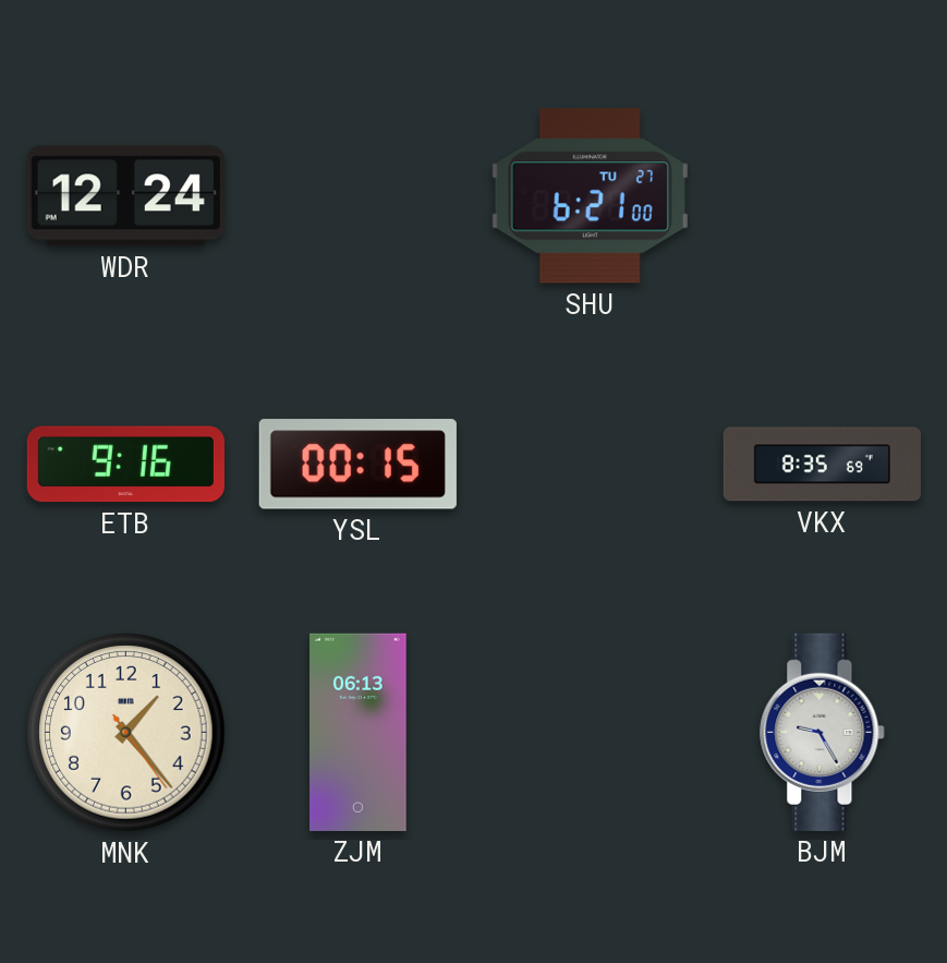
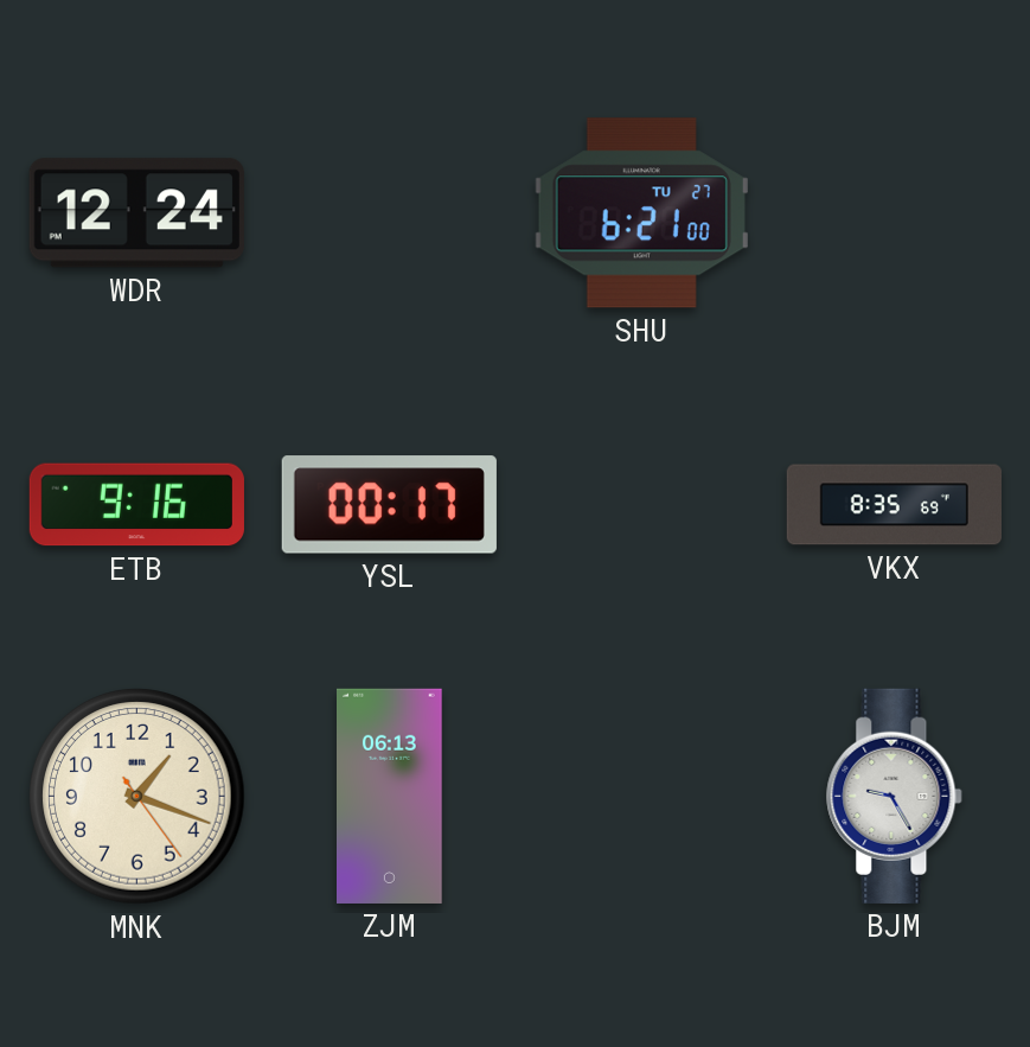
YSL: 00:15 -> 00:17 (389, 505)
MNK: 1:23 -> 1:18 (137, 797)
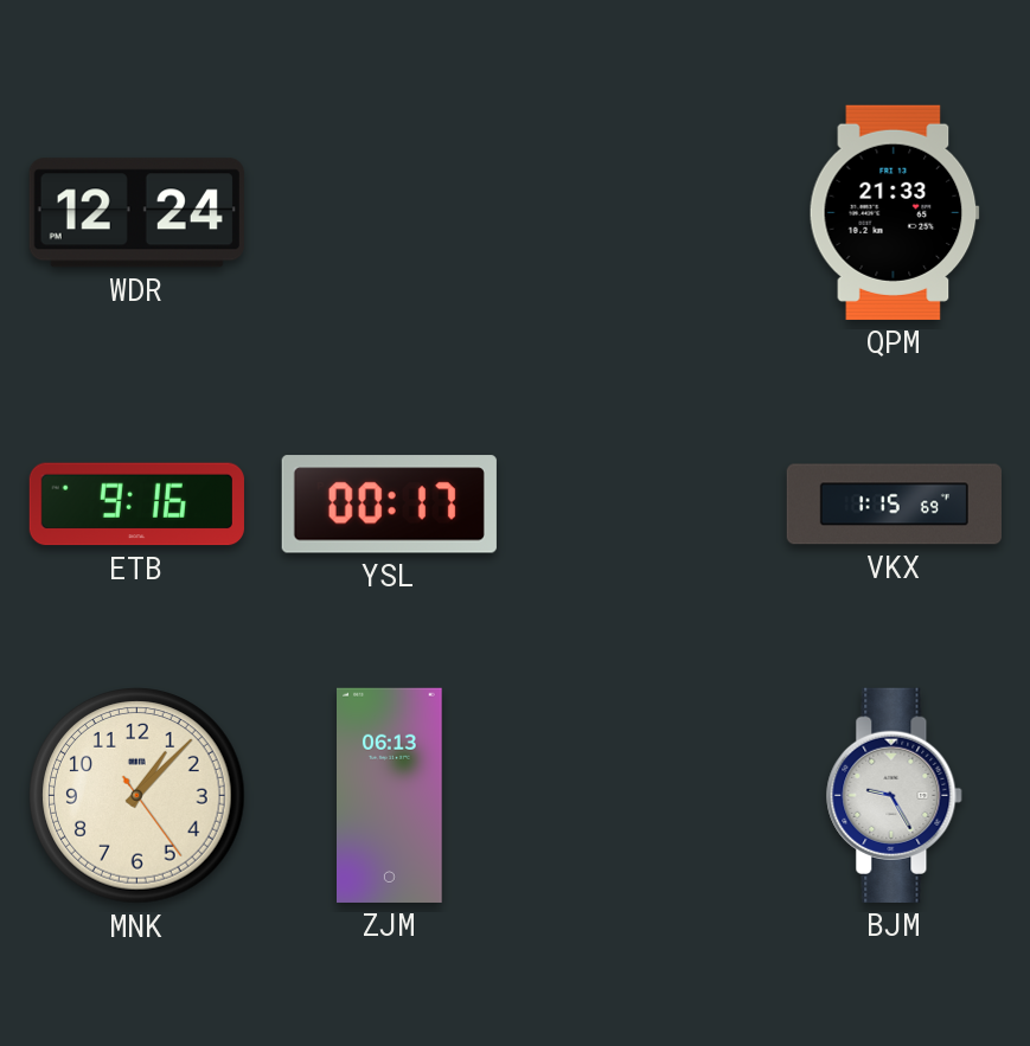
SHU: 6:21 -> none (641, 213)
QPM: none -> 21:33 (894, 212)
VKX: 8:35 -> 1:15 (894, 505)
MNK: 1:18 -> 1:07 (137, 796)
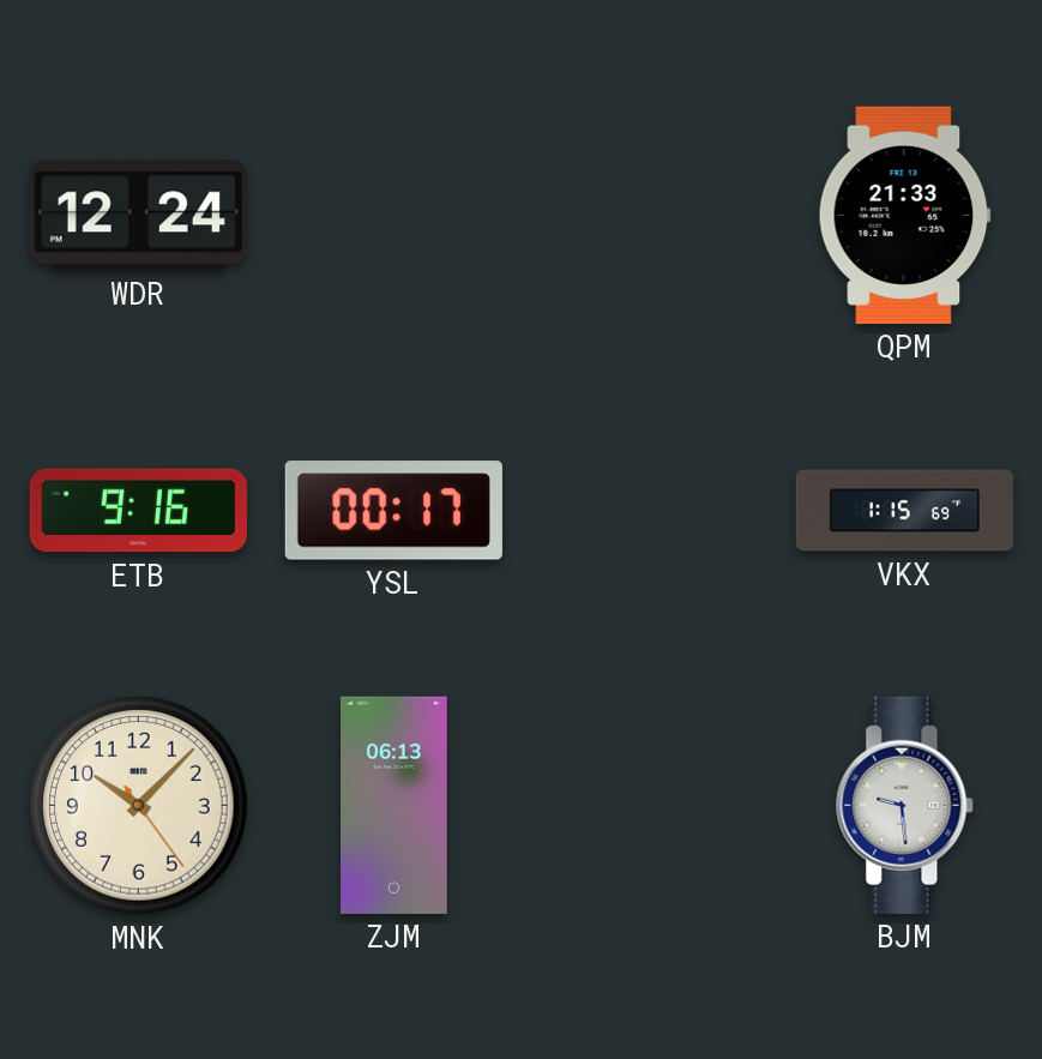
MNK: 1:07 -> 10:07 (139, 806)
BJM: 9:25 -> 9:29 (905, 805)
